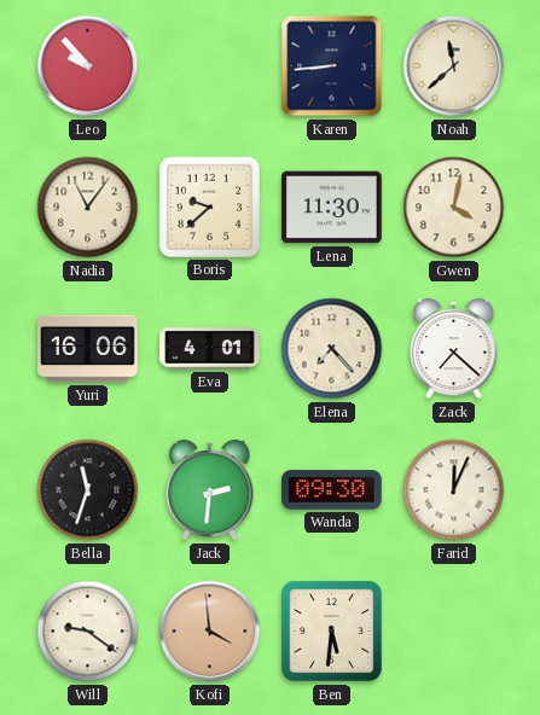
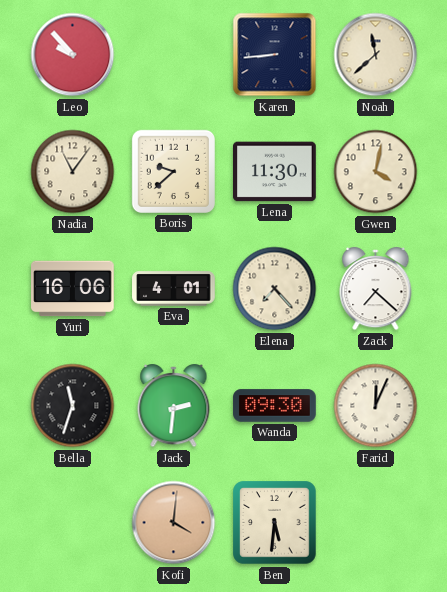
Will: 9:21 -> none (88, 632)
Kofi: 3:59 -> 4:01 (174, 523)
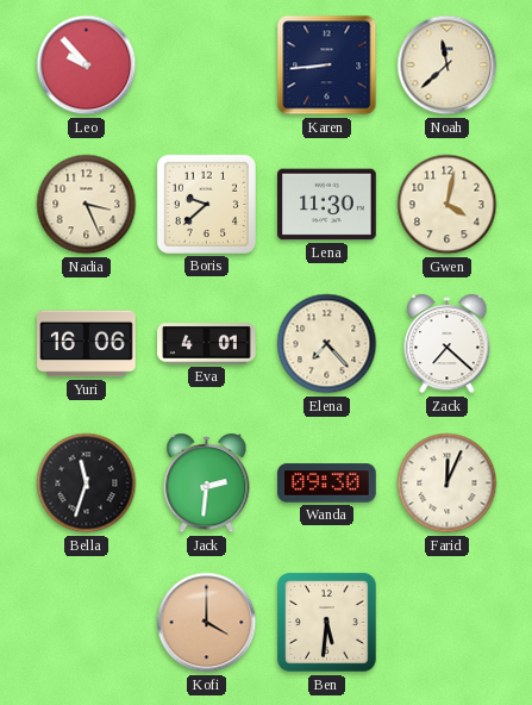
Nadia: 11:06 -> 3:26 (87, 205)
Kofi: 4:01 -> 4:00 (207, 623)
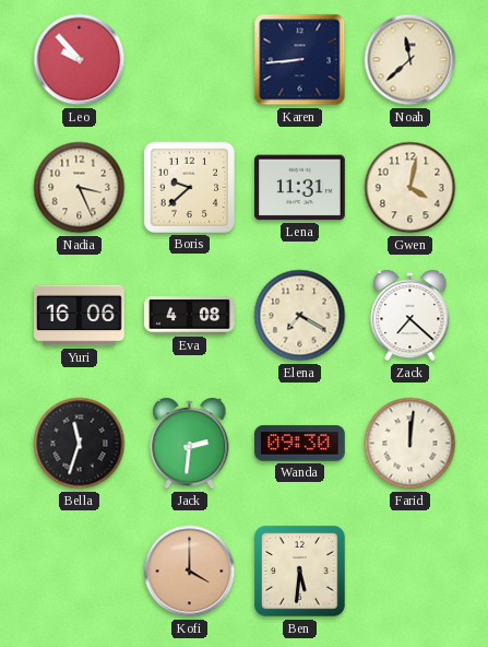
Lena: 11:30 -> 11:31 (300, 188)
Eva: 4:01 -> 4:08 (190, 316)
Elena: 7:23 -> 7:20 (300, 316)
Farid: 12:04 -> 12:01 (410, 444)
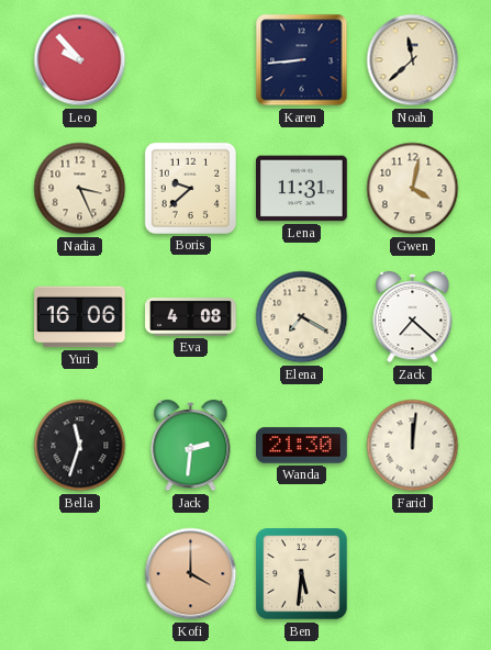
Wanda: 09:30 -> 21:30 (302, 446)
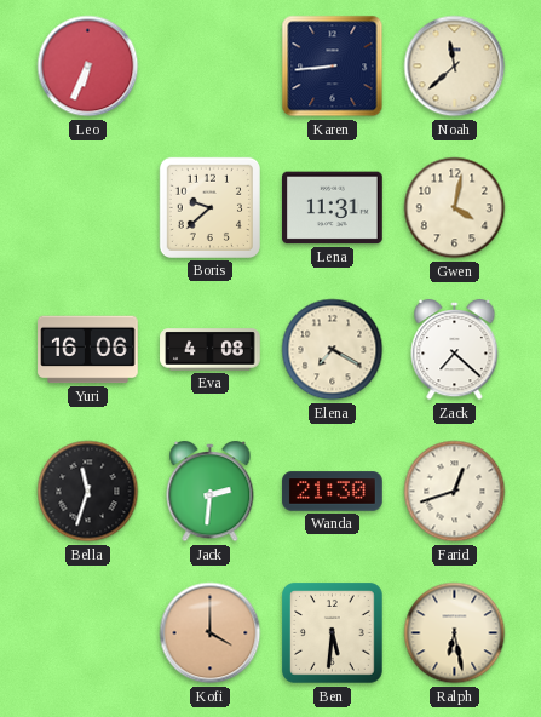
Leo: 9:53 -> 6:34 (88, 67)
Nadia: 3:26 -> none (80, 189)
Farid: 12:01 -> 12:42 (455, 492)
Ralph: none -> 6:28 (455, 633)
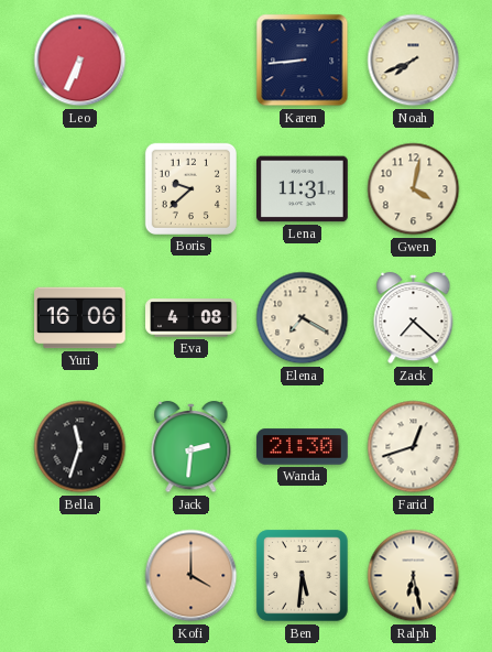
Noah: 11:38 -> 7:41 (414, 61)
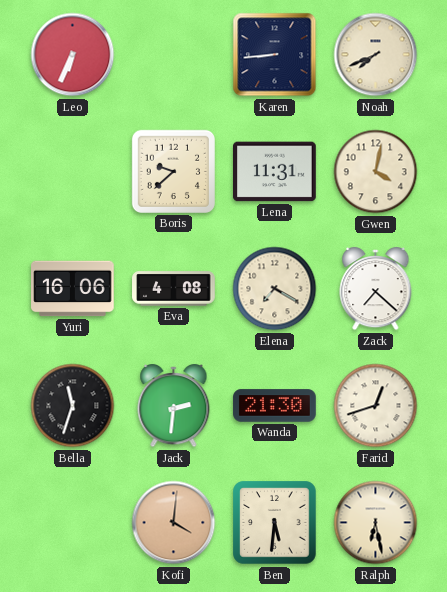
Kofi: 4:00 -> 4:01 (174, 523)
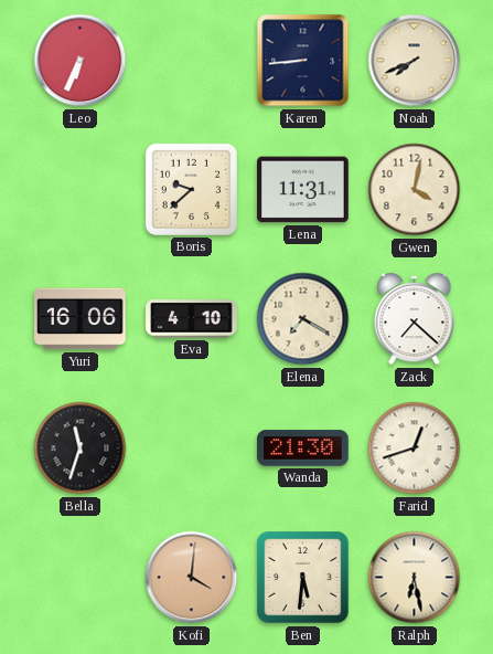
Eva: 4:08 -> 4:10 (192, 319)
Jack: 2:31 -> none (174, 406)
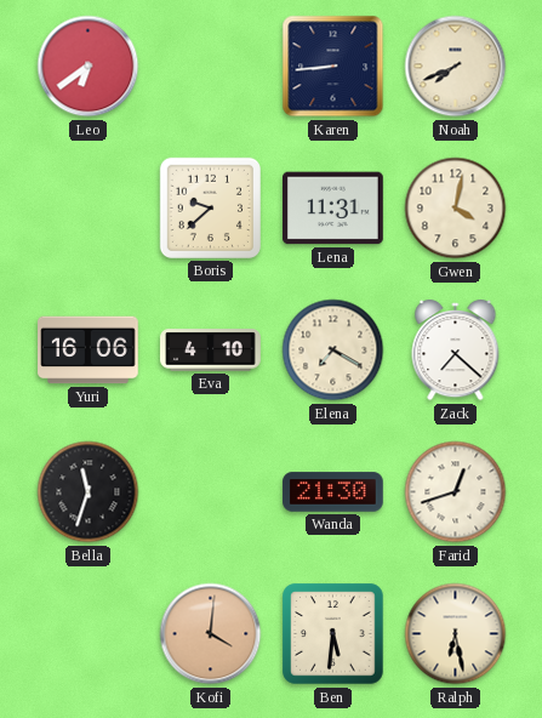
Leo: 6:34 -> 6:39 (89, 67)
